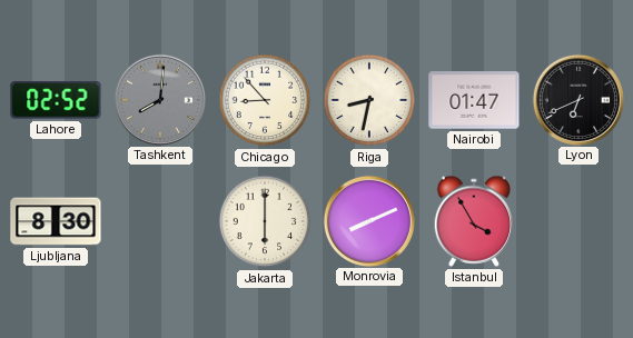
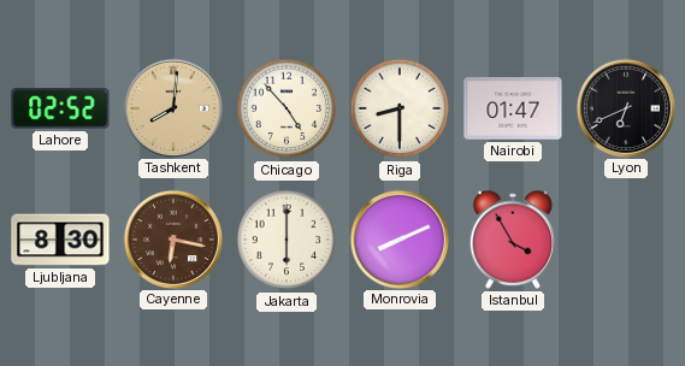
Tashkent dial: grey -> champagne (172, 107)
Chicago: 8:53 -> 4:53 (287, 108)
Riga: 8:32 -> 8:30 (400, 108)
Cayenne: none -> 6:17 (172, 238)
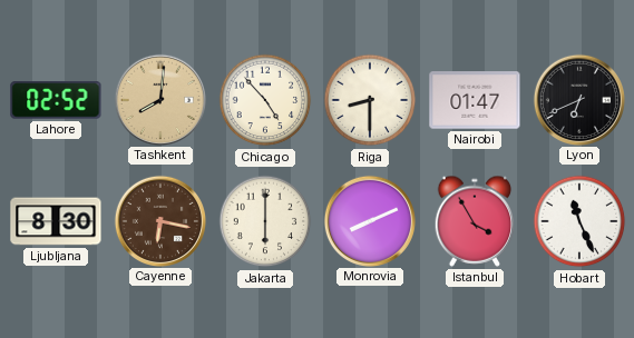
Hobart: none -> 11:26 (579, 221)
